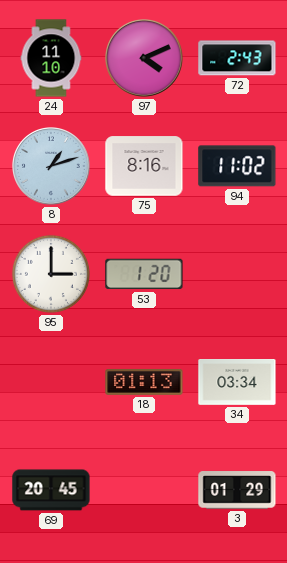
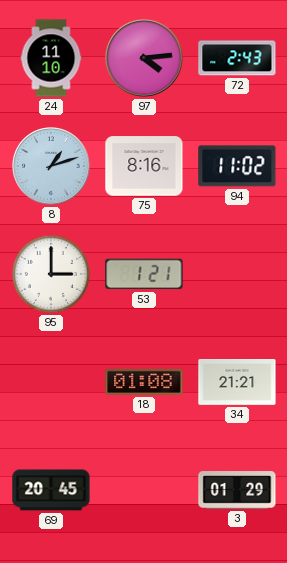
97: 4:11 -> 4:14 (145, 59)
53: 1:20 -> 1:21 (144, 274)
18: 01:13 -> 01:08 (144, 382)
34: 03:34 -> 21:21 (237, 383)
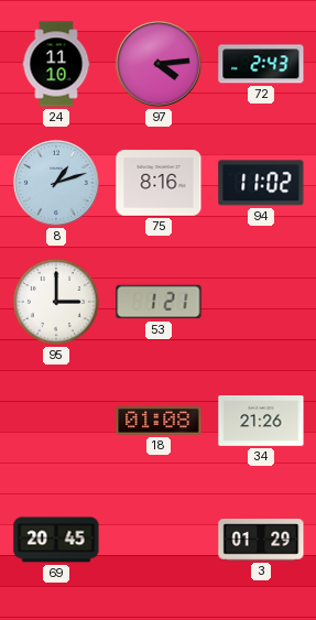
34: 21:21 -> 21:26 (261, 422)
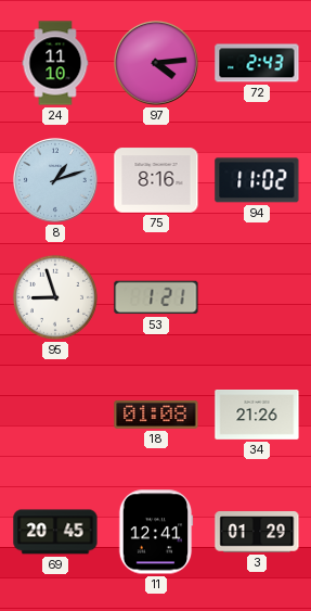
95: 3:00 -> 8:57 (55, 297)
11: none -> 12:41 (156, 532)
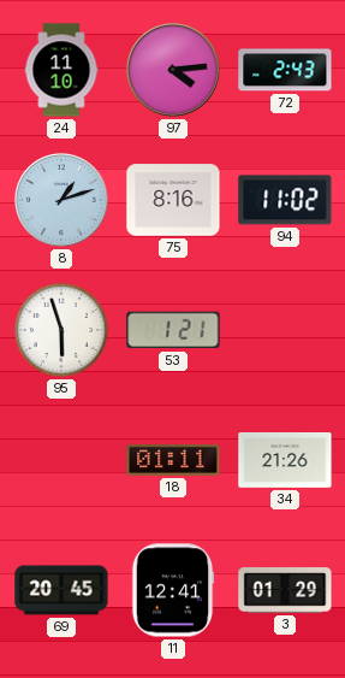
95: 8:57 -> 5:57 (61, 330)
18: 01:08 -> 01:11 (173, 460)
